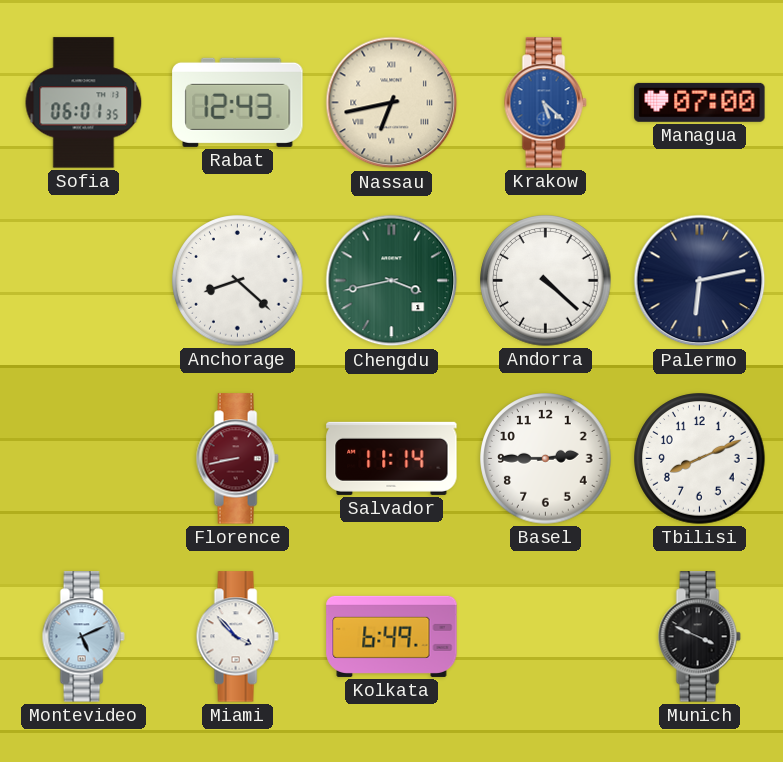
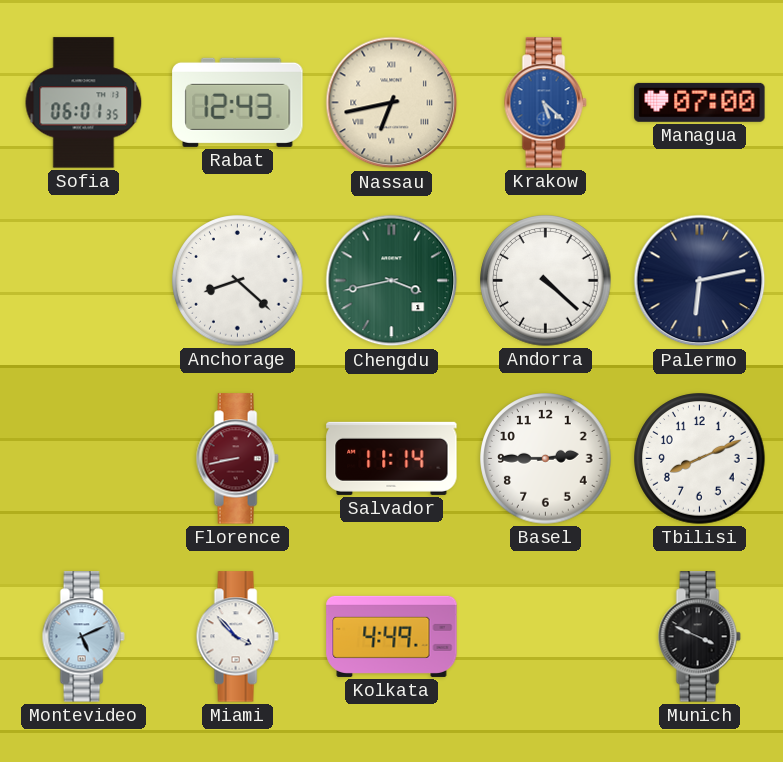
Kolkata: 6:49 -> 4:49 (392, 636)
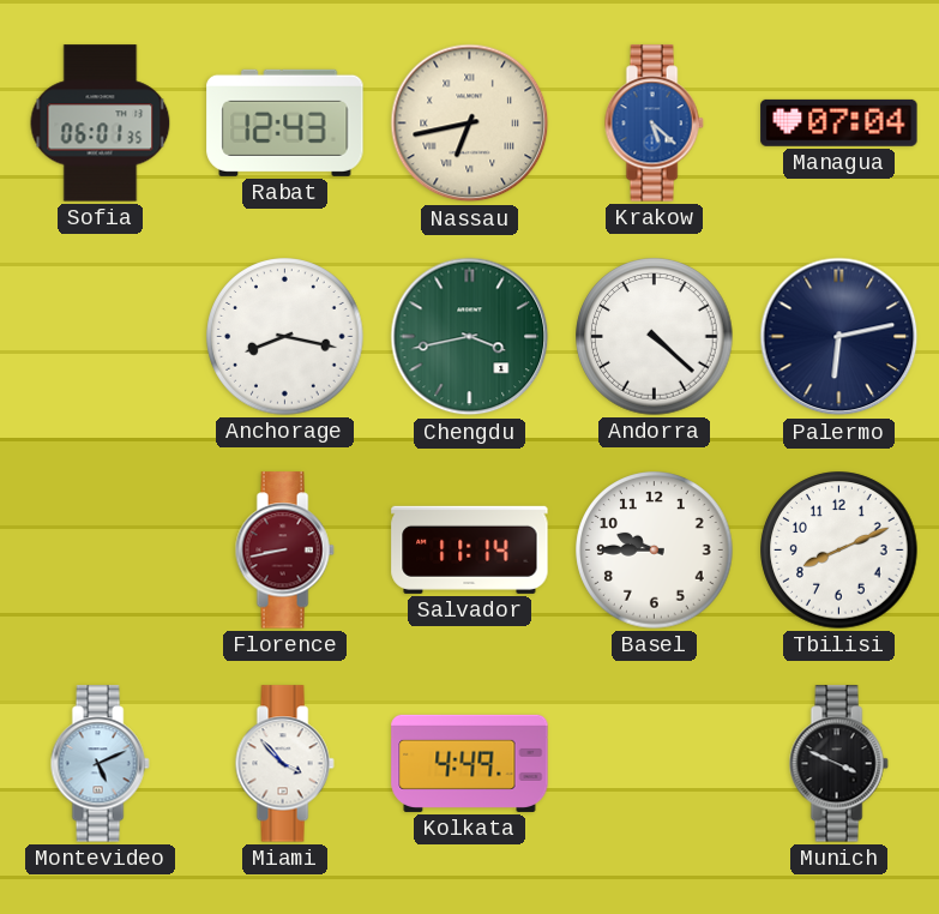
Managua: 07:00 -> 07:04 (839, 122)
Anchorage: 8:22 -> 8:17 (285, 337)
Basel: 2:45 -> 9:45 (655, 551)
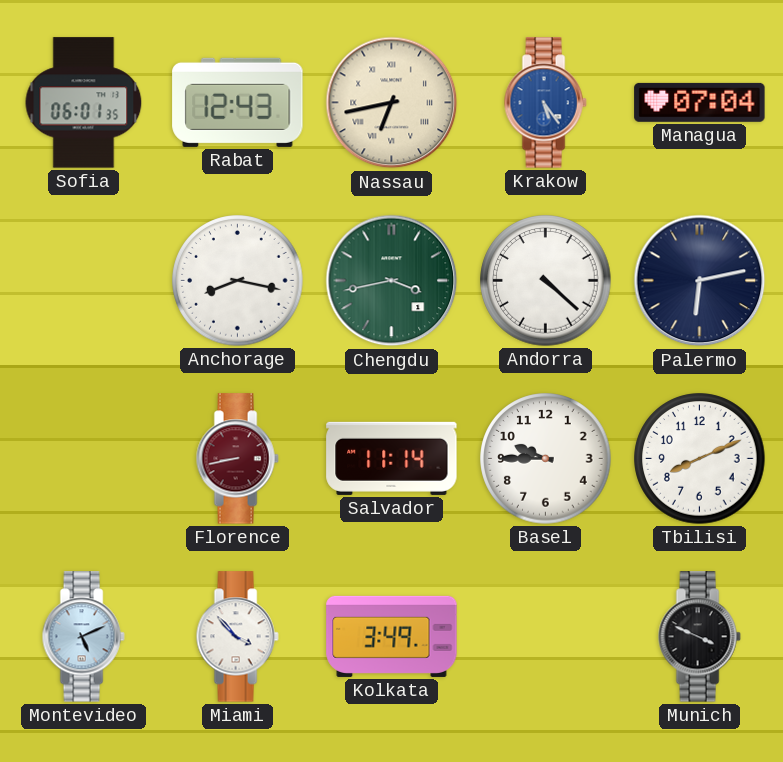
Krakow: 5:22 -> 5:24 (545, 103)
Kolkata: 4:49 -> 3:49 (392, 636)
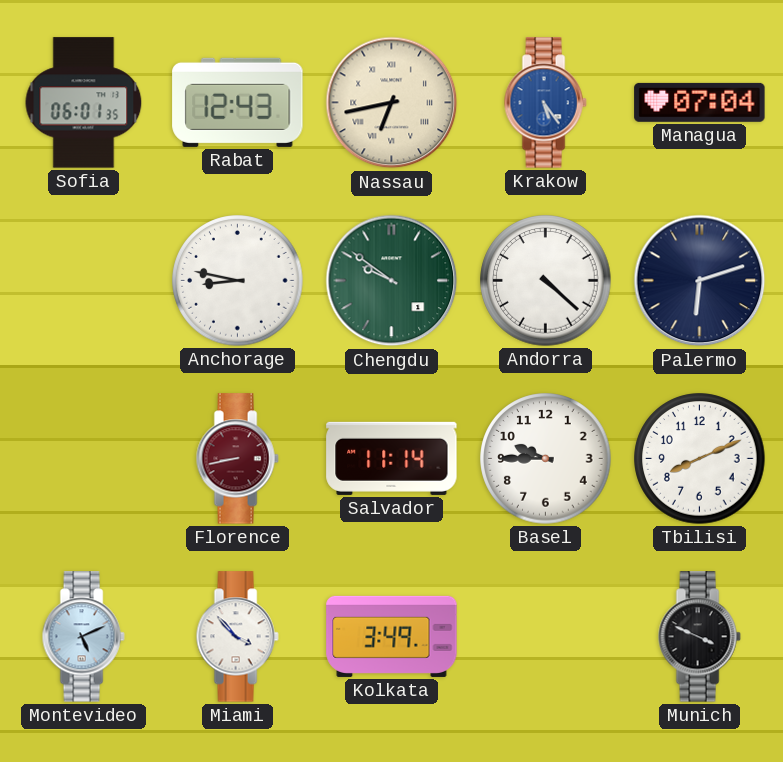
Anchorage: 8:17 -> 8:47 (238, 281)
Chengdu: 3:43 -> 9:51 (392, 281)
Palermo: 6:13 -> 6:12 (700, 281)
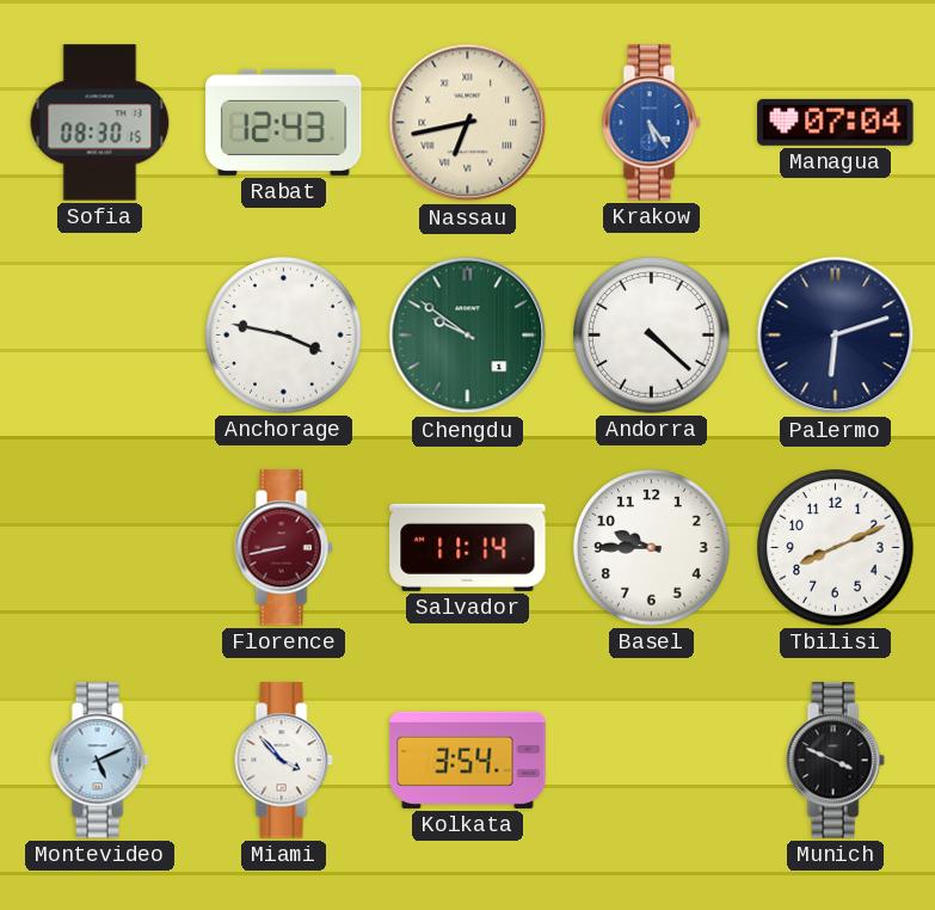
Sofia: 06:01 -> 08:30 (100, 123)
Anchorage: 8:47 -> 3:47 (284, 336)
Kolkata: 3:49 -> 3:54 (468, 760)
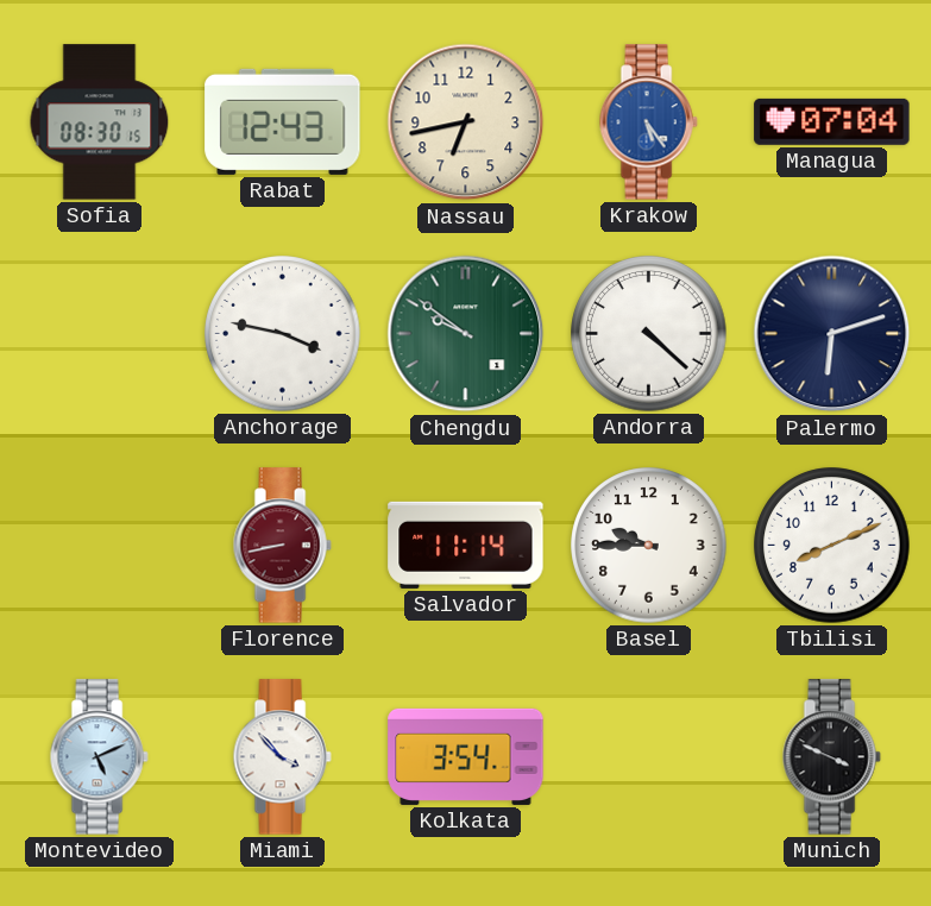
Nassau numerals: Roman -> Arabic (466, 122)
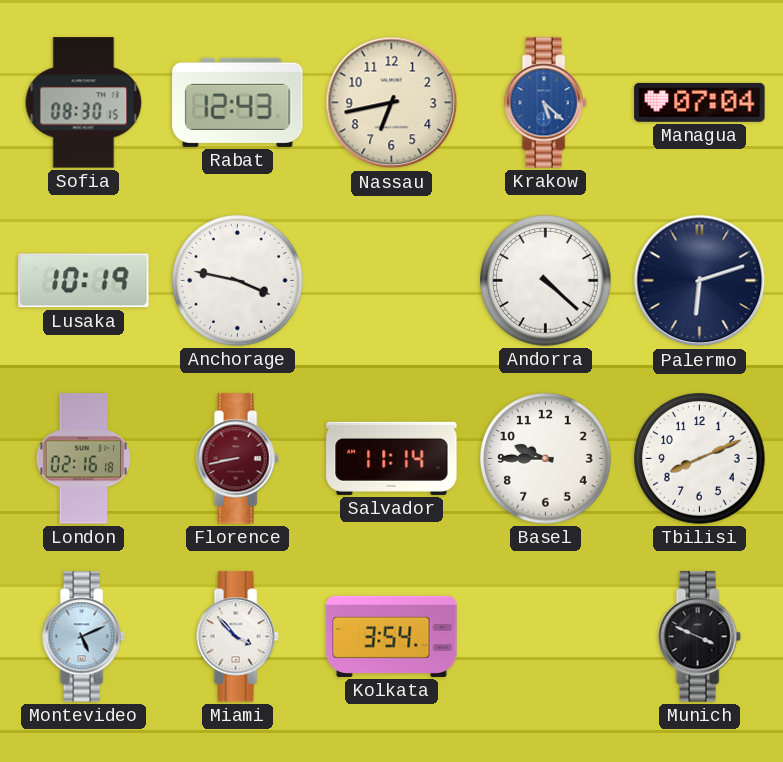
Krakow: 5:24 -> 5:22 (545, 103)
Lusaka: none -> 10:19 (84, 281)
Chengdu: 9:51 -> none (466, 334)
London: none -> 02:16 (84, 459)
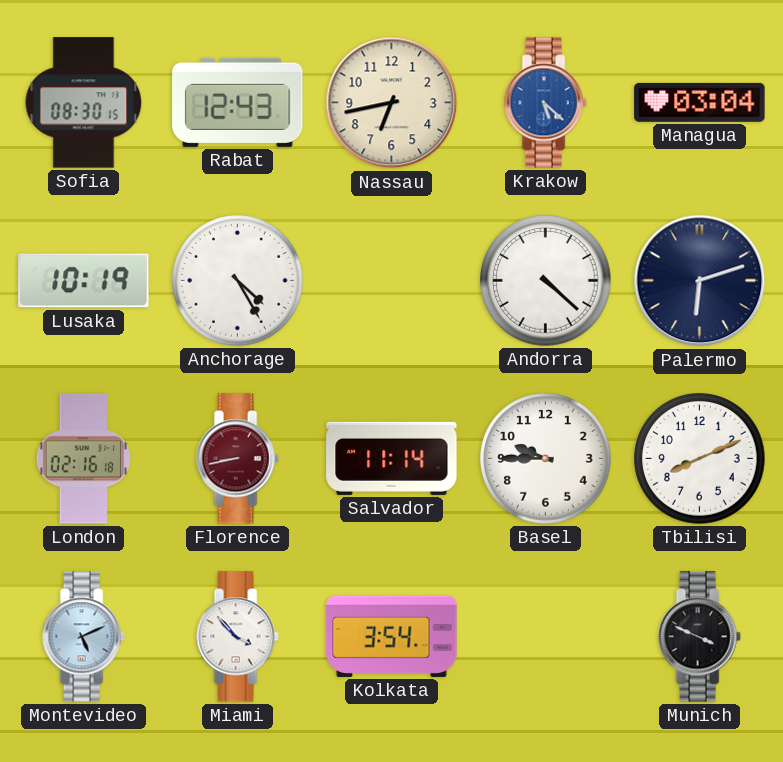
Managua: 07:04 -> 03:04 (700, 102)
Anchorage: 3:47 -> 4:25 (238, 281)
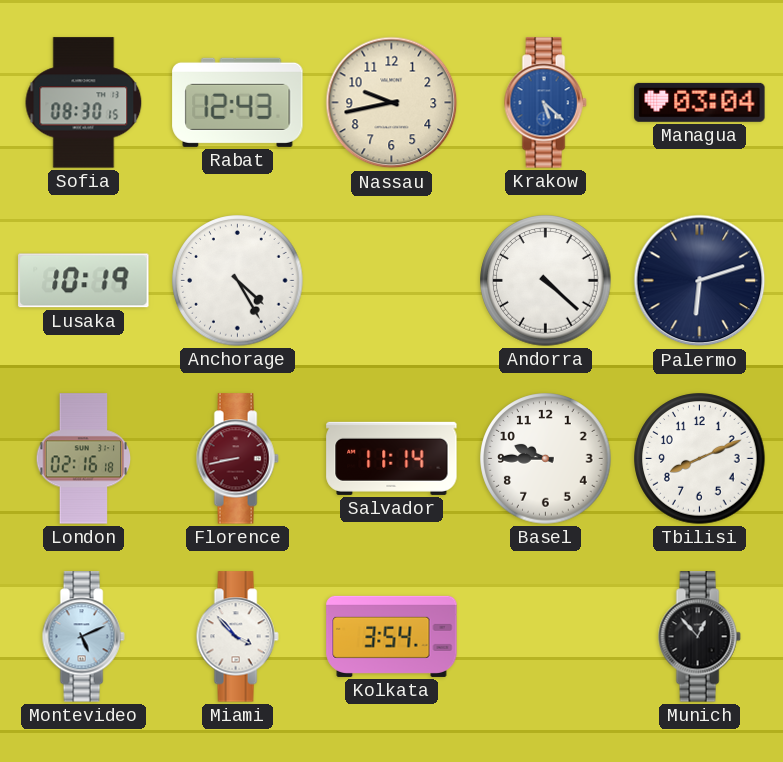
Nassau: 6:43 -> 9:43 (392, 103)
Munich: 3:49 -> 12:53 (699, 637)
